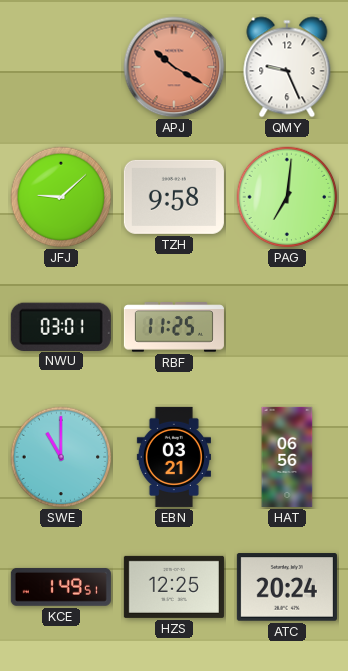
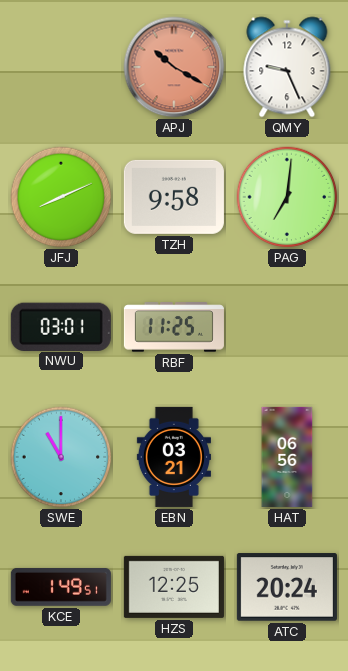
JFJ: 9:08 -> 8:11 (61, 197)
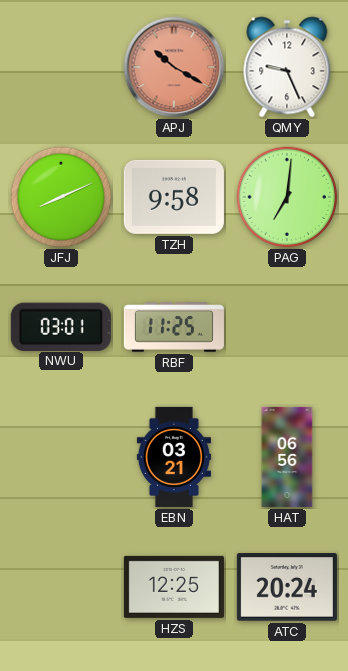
SWE: 11:00 -> none (61, 457)
KCE: 1:49 -> none (61, 587)
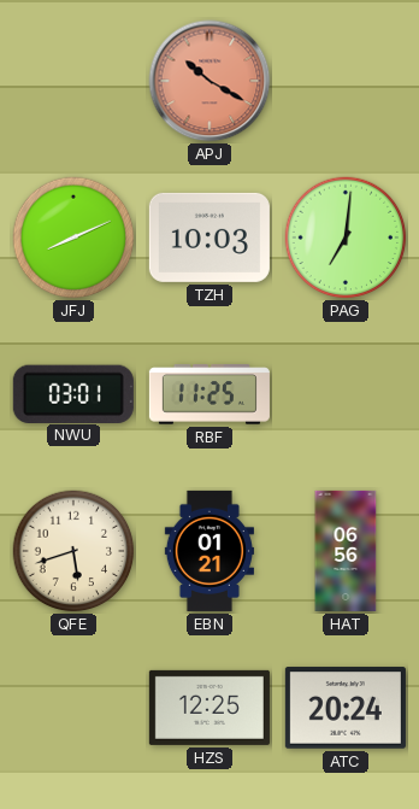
QMY: 9:26 -> none (287, 67)
TZH: 9:58 -> 10:03 (209, 238)
QFE: none -> 5:42 (73, 551)
EBN: 03:21 -> 01:21 (209, 551)
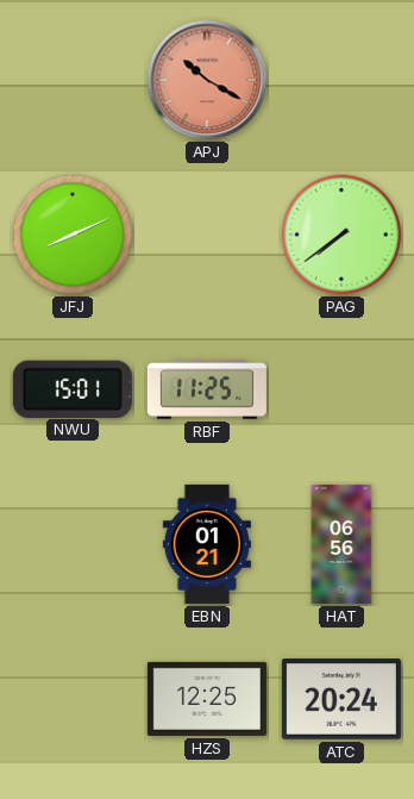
TZH: 10:03 -> none (209, 238)
PAG: 7:01 -> 7:39 (341, 235)
NWU: 03:01 -> 15:01 (73, 388)
QFE: 5:42 -> none (73, 551)
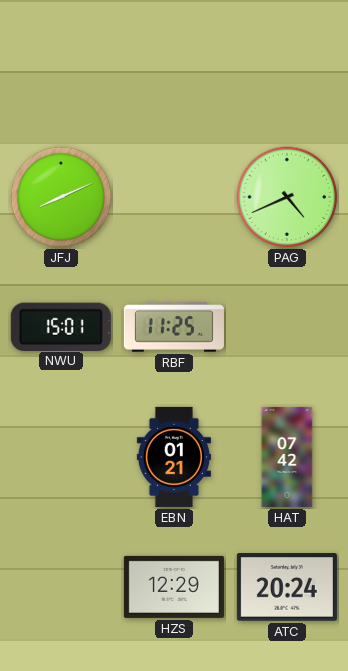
APJ: 10:20 -> none (207, 80)
PAG: 7:39 -> 4:41 (287, 197)
HAT: 06:56 -> 07:42 (287, 457)
HZS: 12:25 -> 12:29 (174, 587)
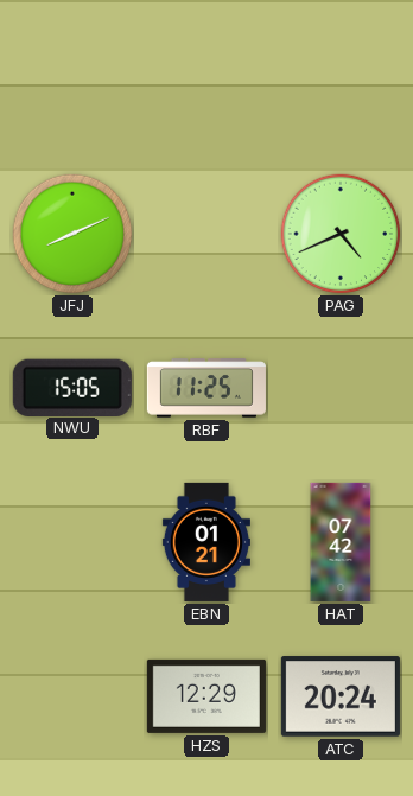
NWU: 15:01 -> 15:05 (72, 387)
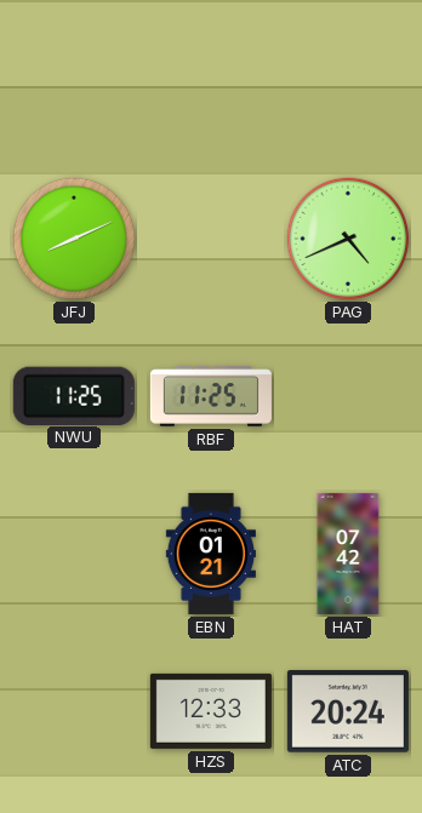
NWU: 15:05 -> 11:25 (74, 395)
HZS: 12:29 -> 12:33 (211, 711)
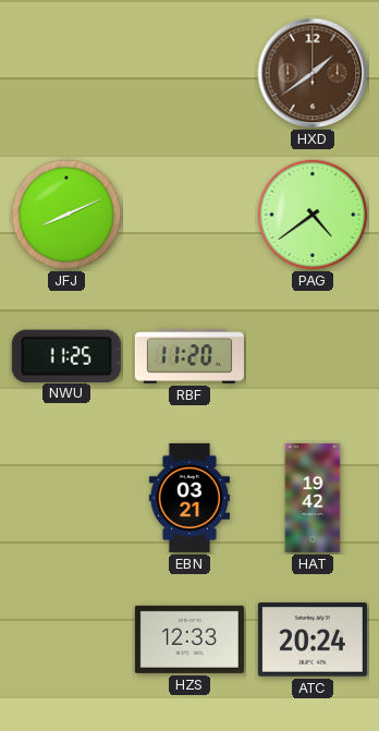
HXD: none -> 1:39 (313, 73)
PAG: 4:41 -> 4:39 (313, 215)
RBF: 11:25 -> 11:20 (189, 356)
EBN: 01:21 -> 03:21 (189, 498)
HAT: 07:42 -> 19:42 (313, 498)
